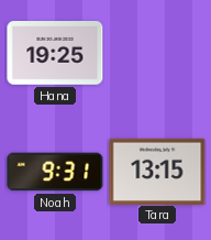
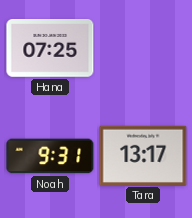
Hana: 19:25 -> 07:25 (50, 49)
Tara: 13:15 -> 13:17 (143, 155)
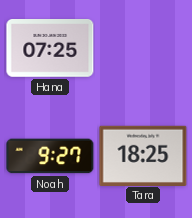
Noah: 9:31 -> 9:27 (50, 156)
Tara: 13:17 -> 18:25 (143, 155)
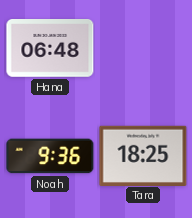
Hana: 07:25 -> 06:48 (50, 49)
Noah: 9:27 -> 9:36 (50, 156)
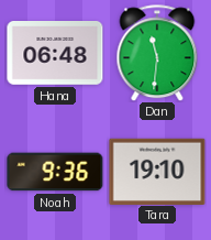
Dan: none -> 11:31 (157, 53)
Tara: 18:25 -> 19:10 (157, 171)
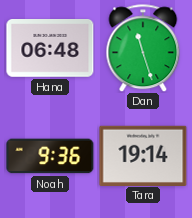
Dan: 11:31 -> 11:27 (143, 48)
Tara: 19:10 -> 19:14 (143, 155)
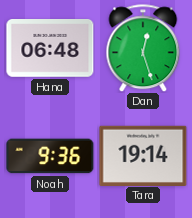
Dan: 11:27 -> 12:27 (143, 48)
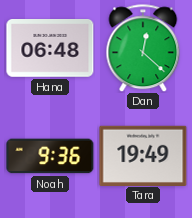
Dan: 12:27 -> 12:22 (143, 48)
Tara: 19:14 -> 19:49 (143, 155)
